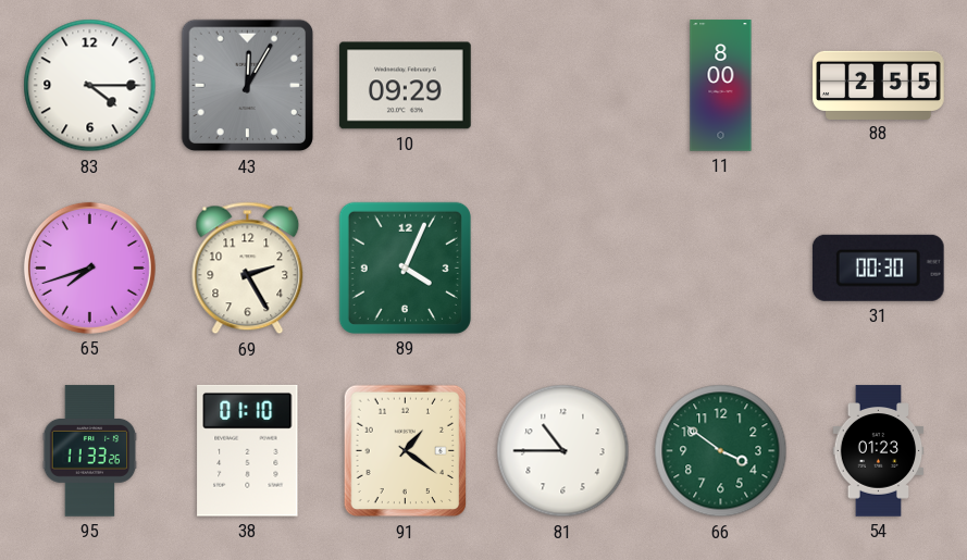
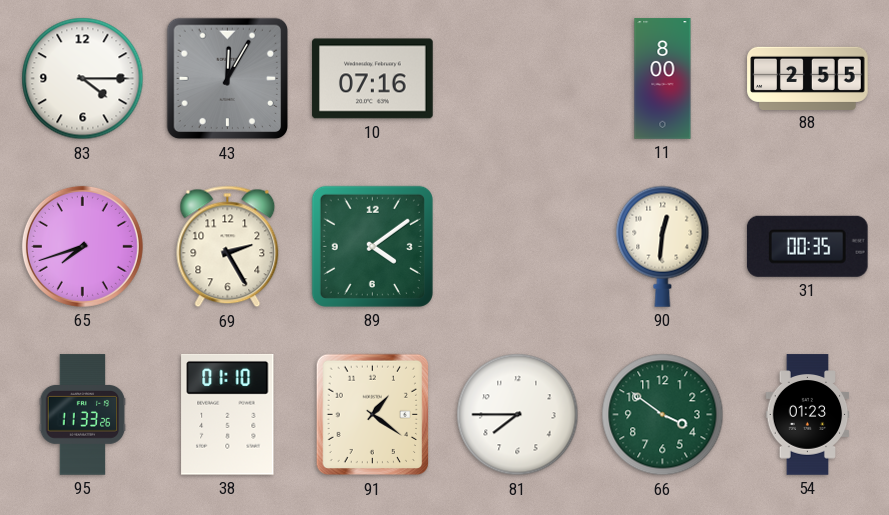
10: 09:29 -> 07:16 (373, 79)
89: 4:04 -> 4:09 (372, 246)
90: none -> 12:31 (663, 246)
31: 00:30 -> 00:35 (807, 246)
81: 10:45 -> 7:45 (518, 415)
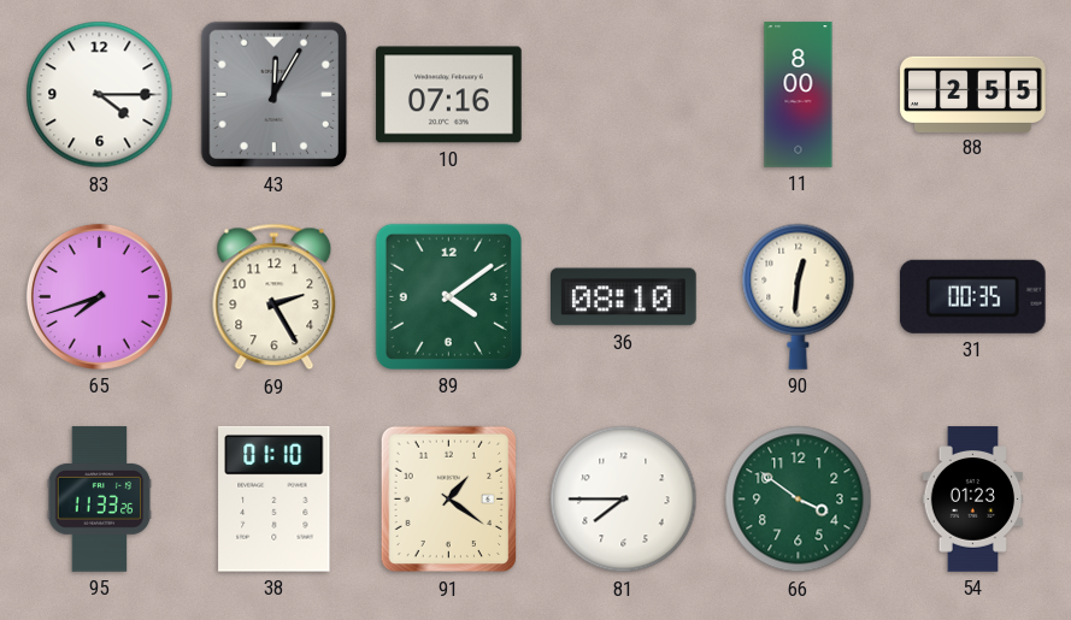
36: none -> 08:10 (624, 297)
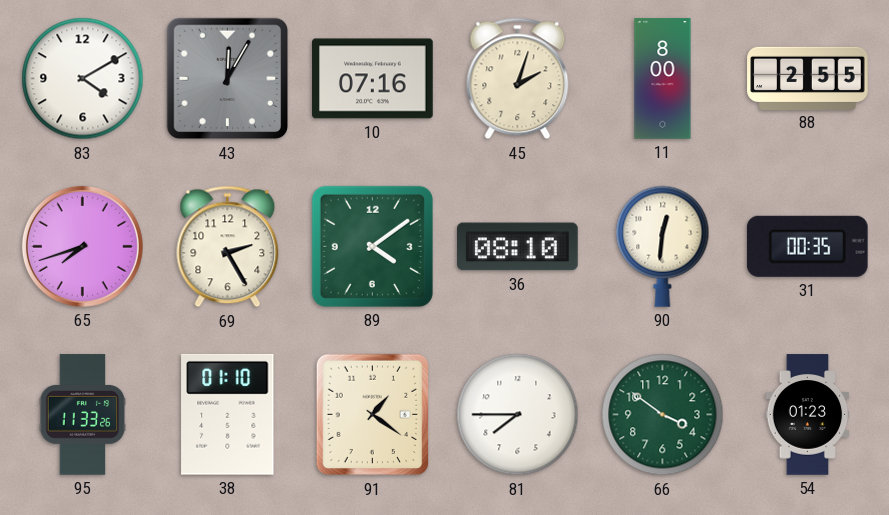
83: 4:15 -> 4:10 (83, 79)
45: none -> 2:03 (518, 79)
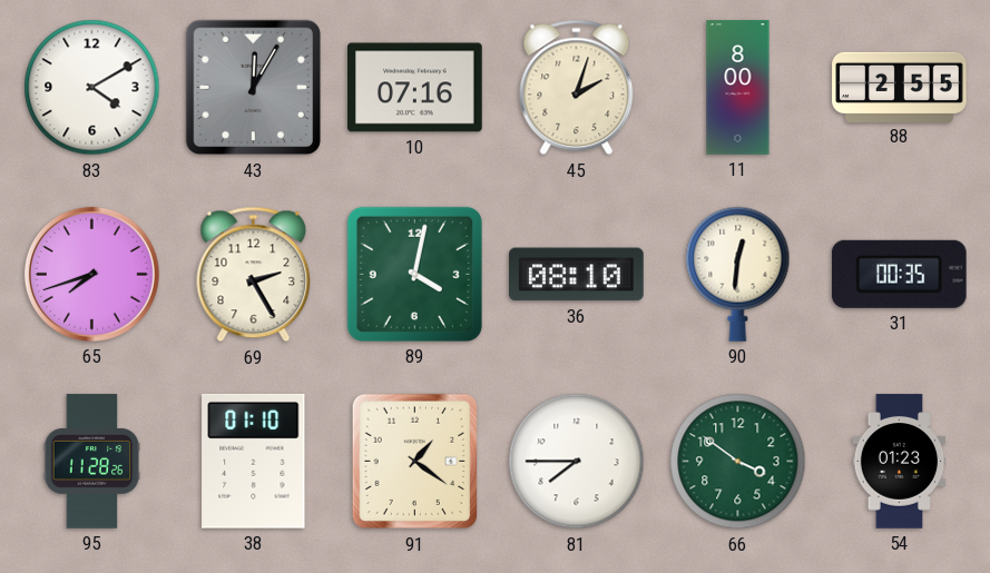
89: 4:09 -> 4:02 (414, 274)
95: 11:33 -> 11:28 (92, 462)
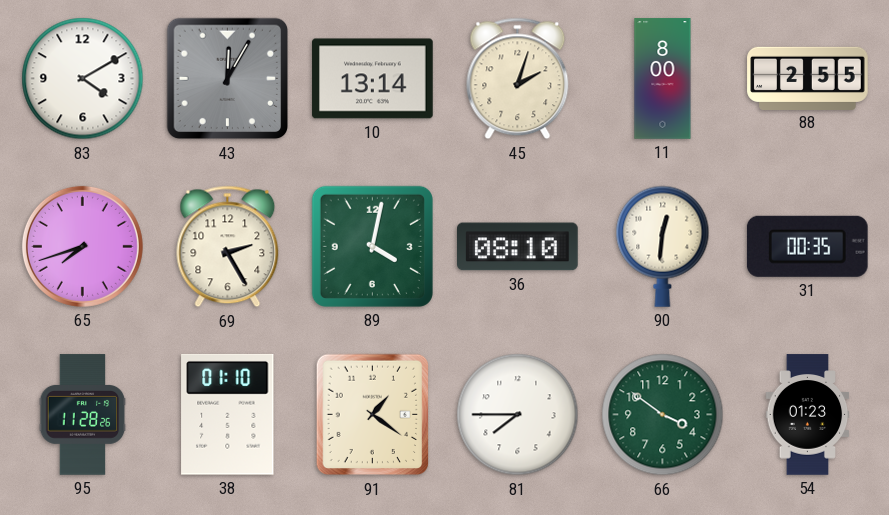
10: 07:16 -> 13:14 (373, 79)
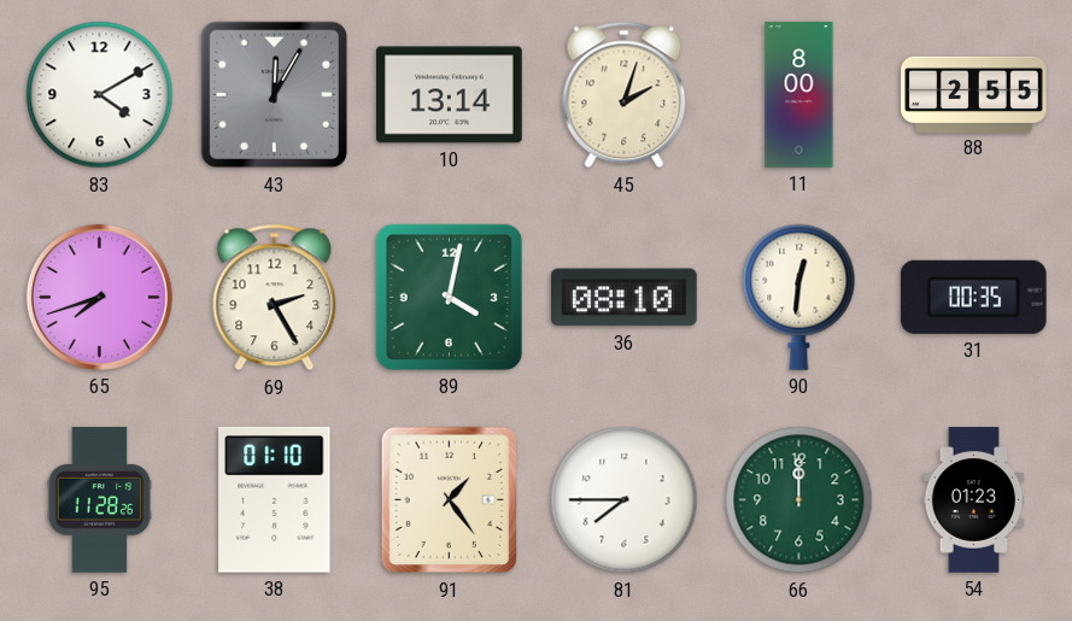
91: 1:21 -> 1:24 (450, 500)
66: 3:51 -> 12:00 (799, 500)
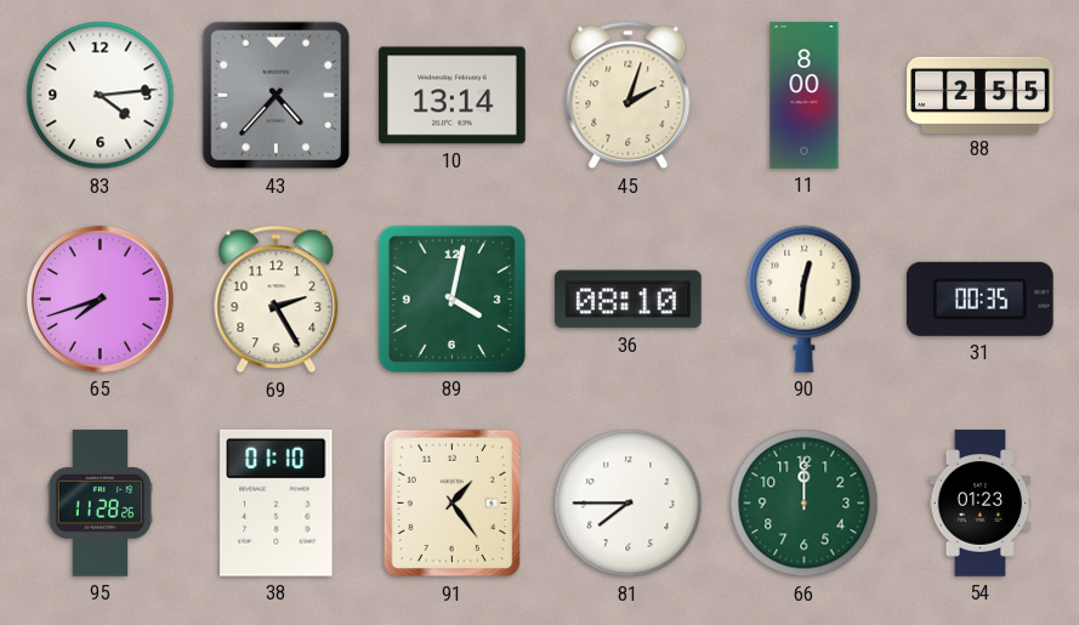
83: 4:10 -> 4:14 (101, 96)
43: 12:05 -> 4:37 (277, 96)
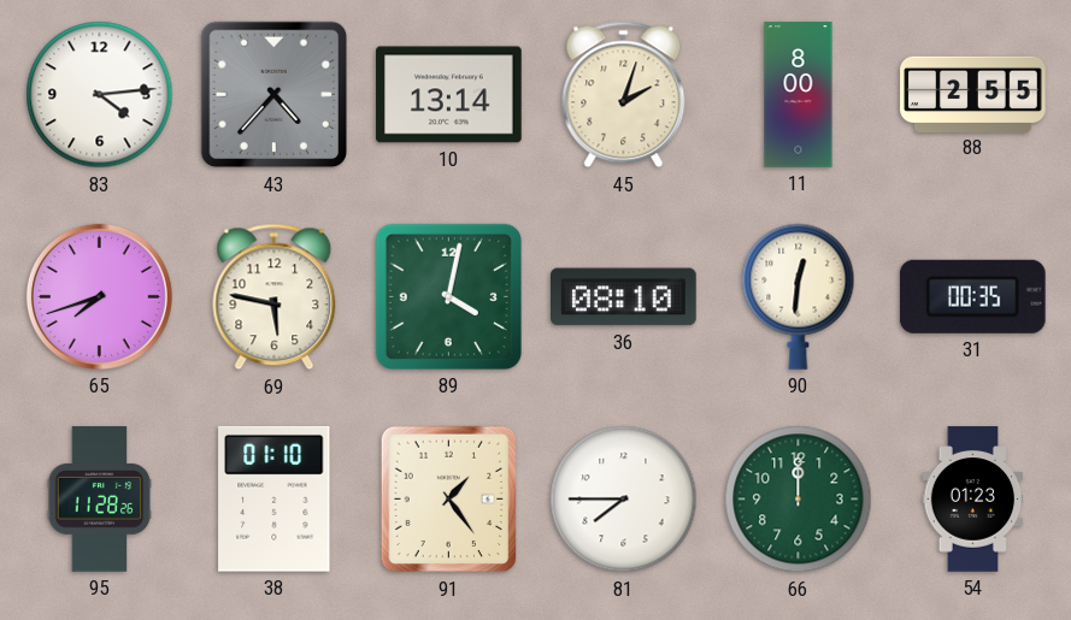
69: 2:25 -> 5:47 (275, 297)
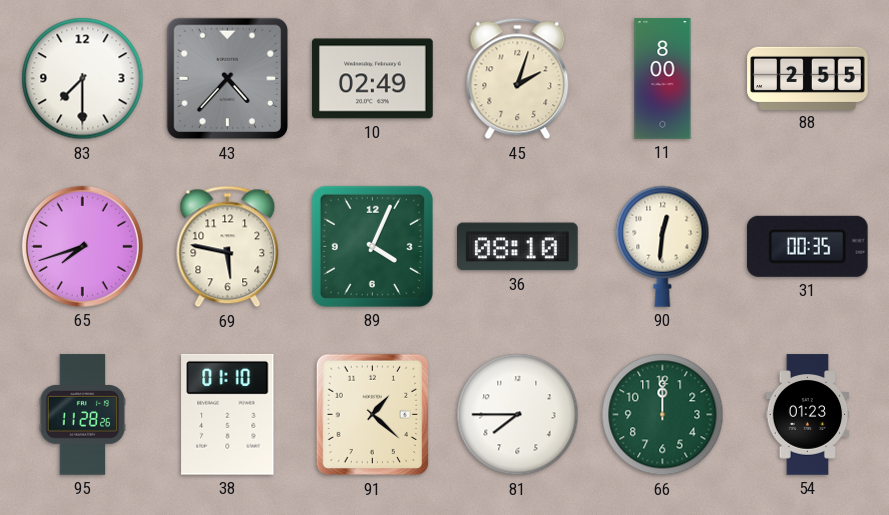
83: 4:14 -> 7:30 (83, 79)
10: 13:14 -> 02:49 (373, 79)
89: 4:02 -> 4:04 (372, 246)
91: 1:24 -> 1:22 (373, 415)
